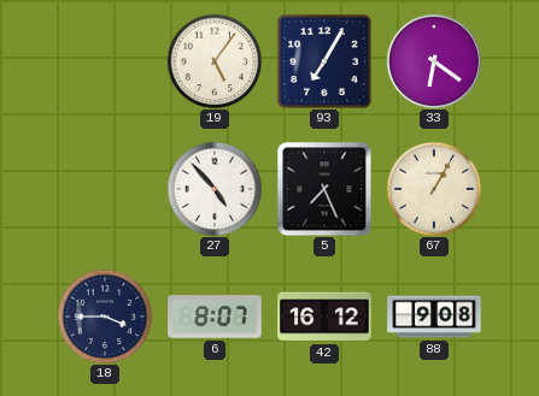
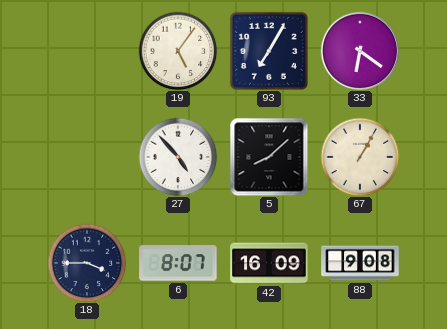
5: 7:26 -> 8:08 (269, 157)
42: 16:12 -> 16:09 (269, 263)
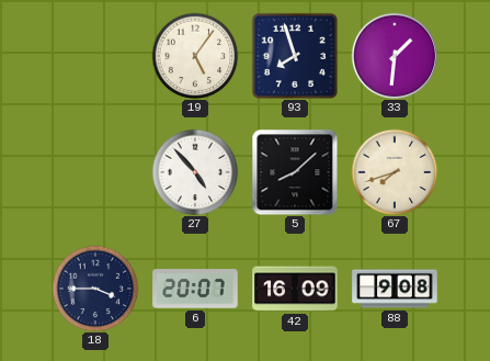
93: 7:05 -> 7:57 (295, 56)
33: 6:21 -> 1:31 (394, 55)
67: 1:05 -> 7:42 (395, 172)
6: 8:07 -> 20:07 (195, 289)
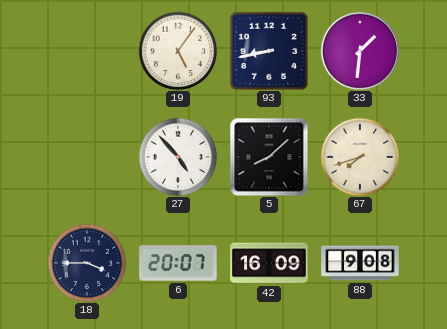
93: 7:57 -> 8:43 (269, 51)
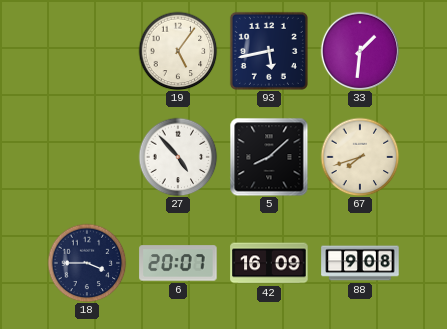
93: 8:43 -> 5:43 (269, 51)
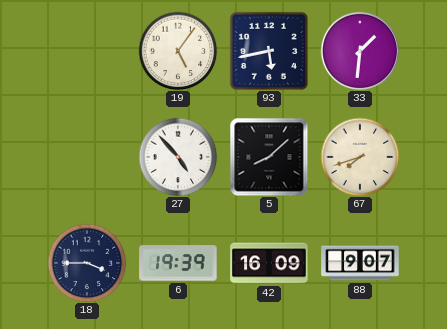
6: 20:07 -> 19:39 (178, 263)
88: 9:08 -> 9:07 (360, 263)
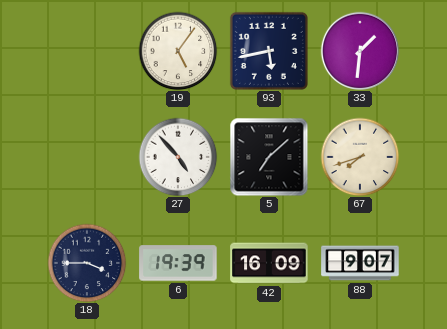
5: 8:08 -> 7:08 (269, 157)
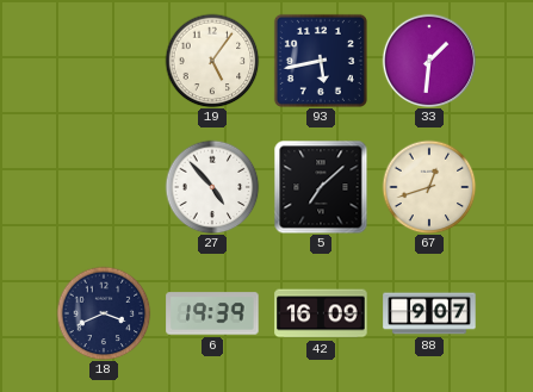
67: 7:42 -> 12:42 (429, 187)
18: 3:45 -> 3:41 (104, 313)
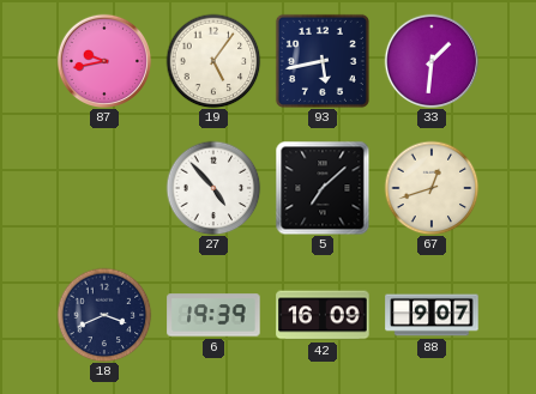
87: none -> 9:43 (103, 60)
